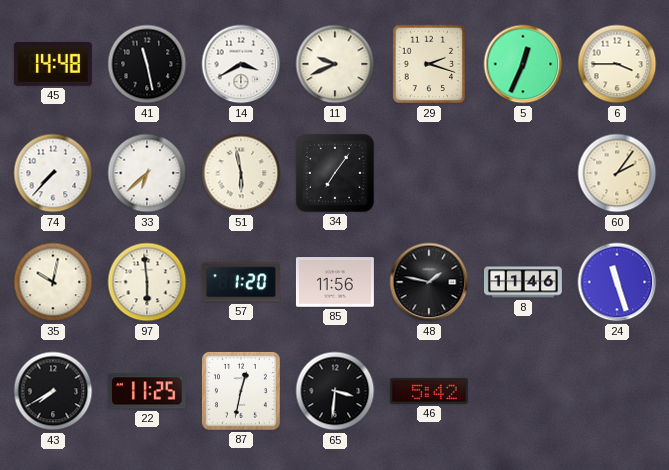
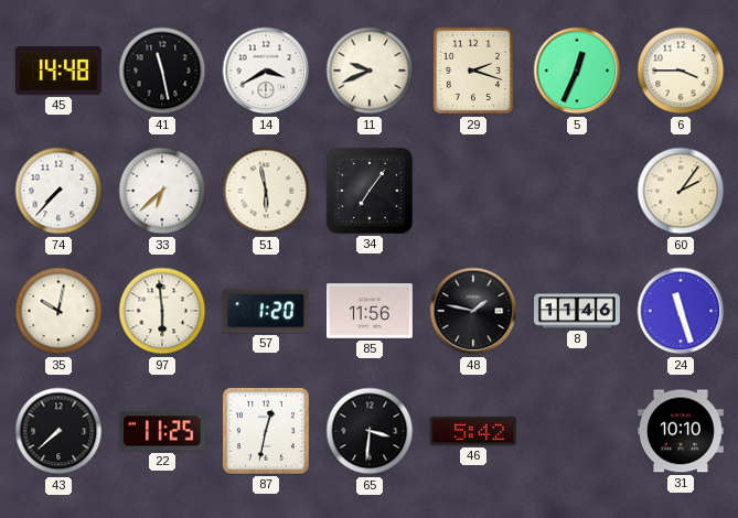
43: 7:40 -> 7:38 (58, 431)
31: none -> 10:10 (681, 431)
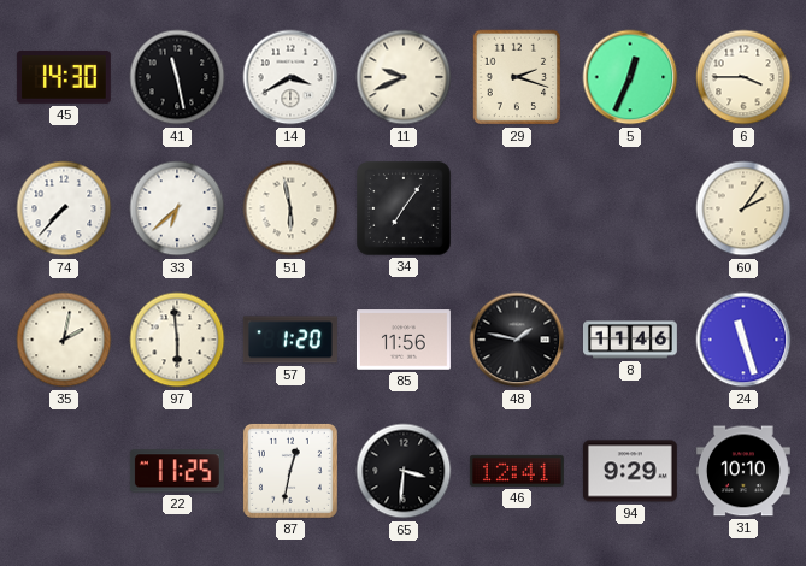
45: 14:48 -> 14:30 (64, 77)
35: 10:02 -> 2:02 (64, 340)
43: 7:38 -> none (58, 431)
46: 5:42 -> 12:41 (517, 471)
94: none -> 9:29 (630, 471)
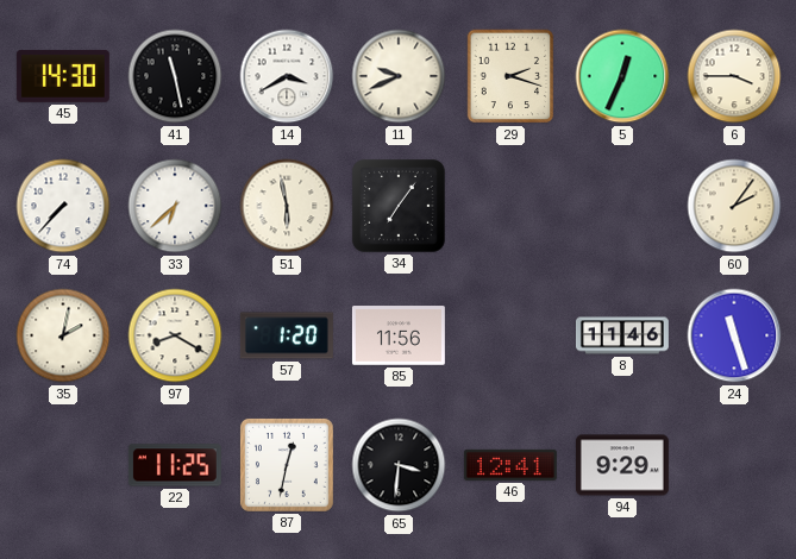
97: 5:59 -> 8:20 (175, 335)
48: 1:47 -> none (517, 340)
31: 10:10 -> none (743, 471)
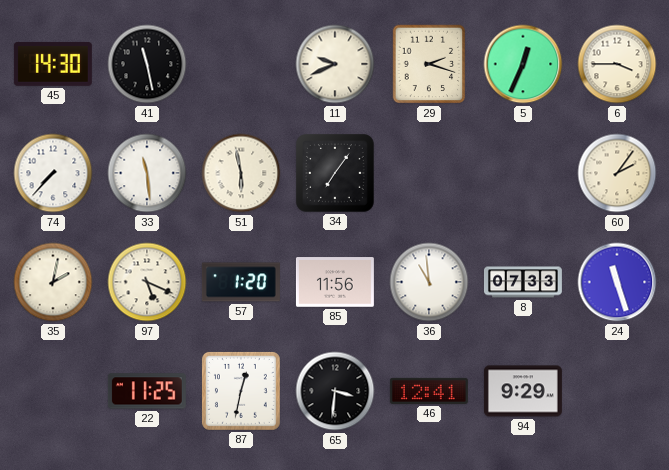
14: 3:40 -> none (287, 76)
33: 6:38 -> 11:29 (147, 173)
97: 8:20 -> 5:19 (147, 282)
36: none -> 10:59 (429, 282)
8: 11:46 -> 07:33 (523, 282)
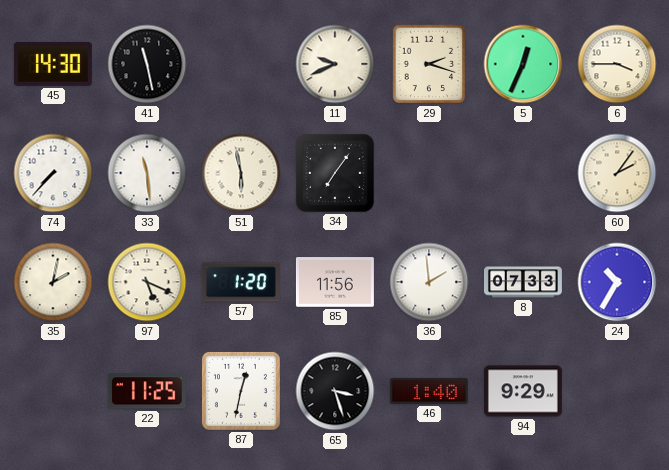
36: 10:59 -> 1:59 (429, 282)
24: 11:27 -> 10:35 (617, 282)
65: 3:31 -> 3:27 (335, 391)
46: 12:41 -> 1:40 (429, 391)
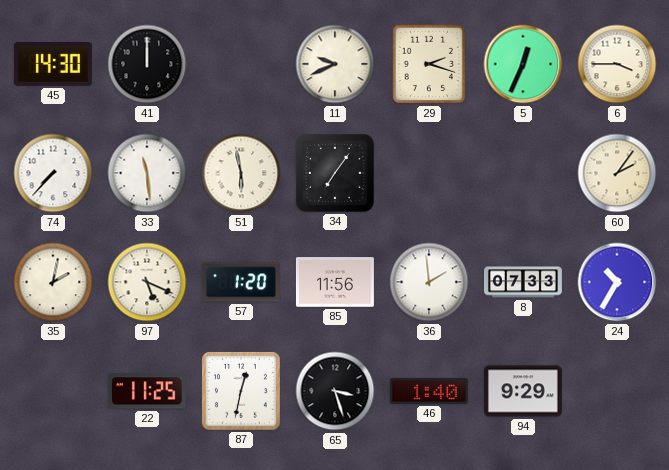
41: 11:28 -> 12:00 (147, 64)
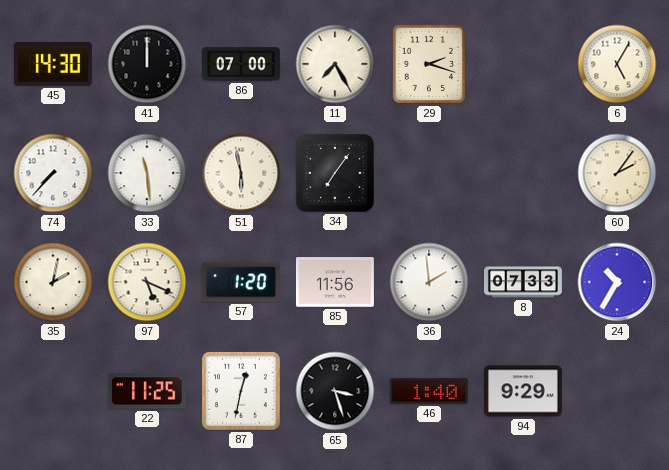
86: none -> 07:00 (241, 64)
11: 9:41 -> 7:25 (335, 64)
5: 12:34 -> none (523, 64)
6: 3:45 -> 5:05 (617, 64)
